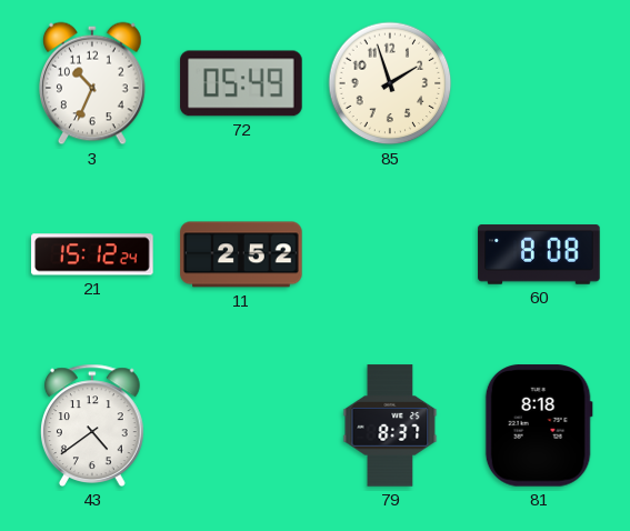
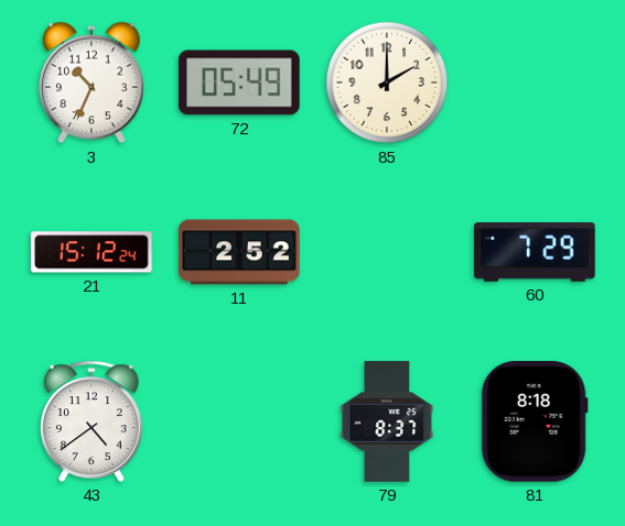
85: 1:57 -> 2:00 (387, 83)
60: 8:08 -> 7:29 (535, 252)
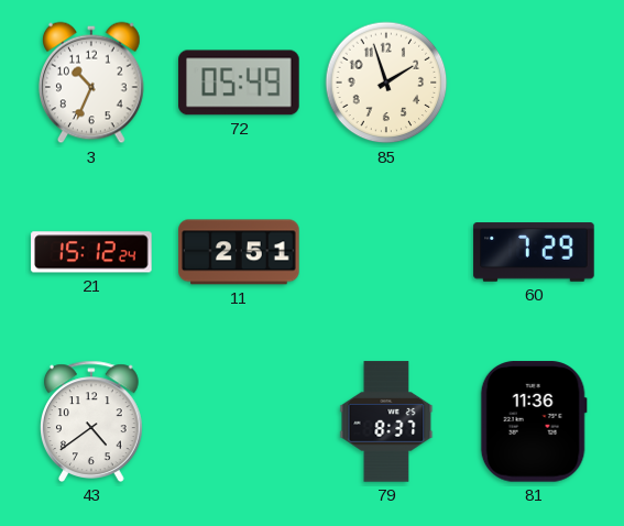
85: 2:00 -> 1:57 (386, 83)
11: 2:52 -> 2:51 (239, 252)
81: 8:18 -> 11:36 (534, 421)
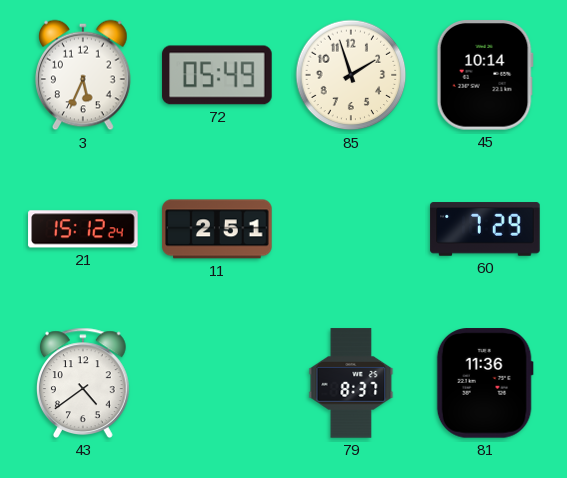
3: 10:34 -> 5:34 (84, 75)
45: none -> 10:14 (485, 75)
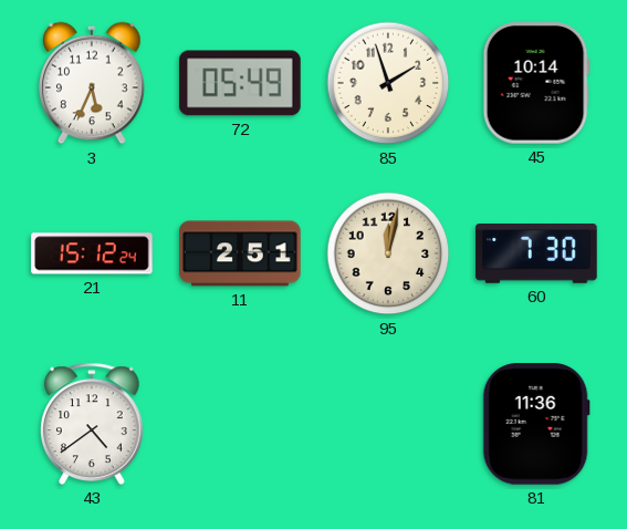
95: none -> 12:02 (388, 253)
60: 7:29 -> 7:30 (536, 253)
79: 8:37 -> none (351, 383)
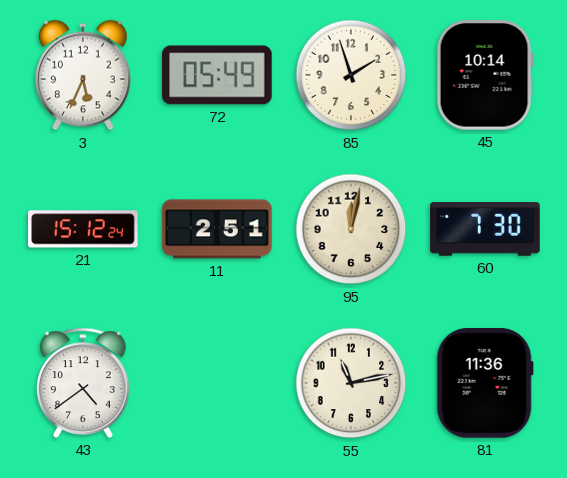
55: none -> 11:13 (351, 383)
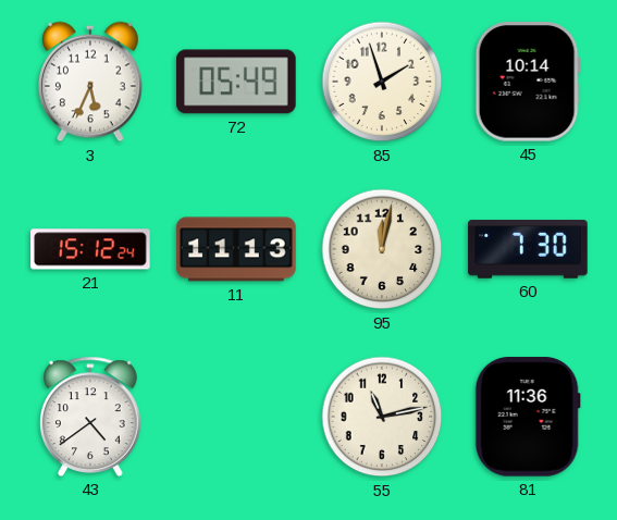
11: 2:51 -> 11:13 (236, 249)
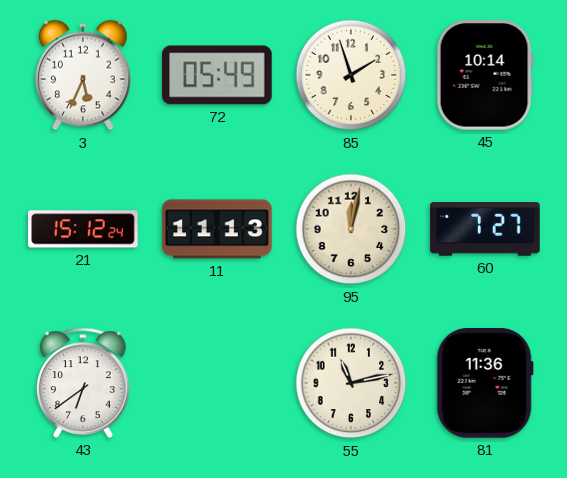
60: 7:30 -> 7:27 (485, 229)
43: 4:39 -> 6:39 (84, 383)
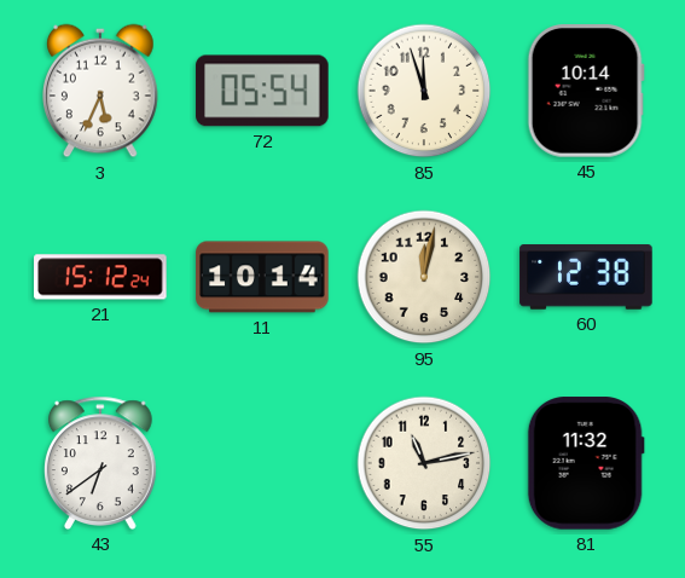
72: 05:49 -> 05:54 (262, 91)
85: 1:57 -> 11:57 (424, 91)
11: 11:13 -> 10:14 (262, 277)
60: 7:27 -> 12:38 (586, 277)
81: 11:36 -> 11:32 (586, 463)
